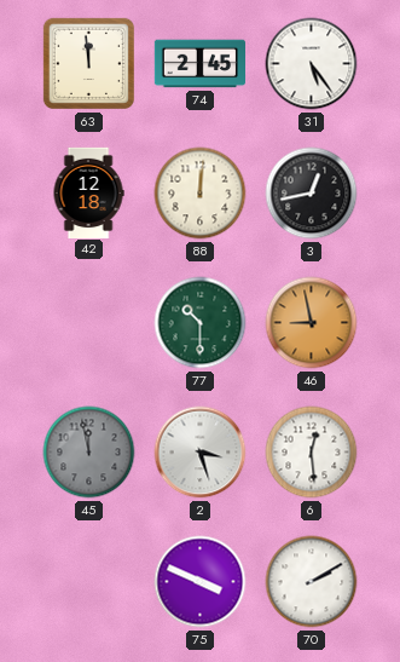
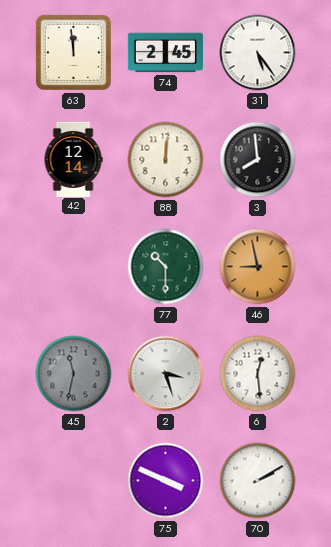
42: 12:18 -> 12:14 (73, 159)
3: 12:43 -> 7:59 (258, 160)
45: 11:58 -> 11:32 (74, 374)
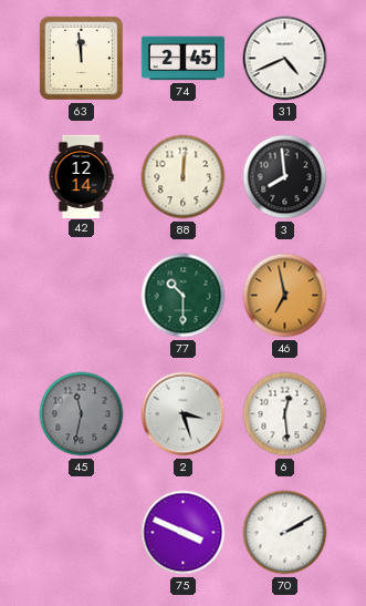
31: 5:24 -> 4:41 (285, 59)
46: 8:58 -> 6:58 (285, 296)
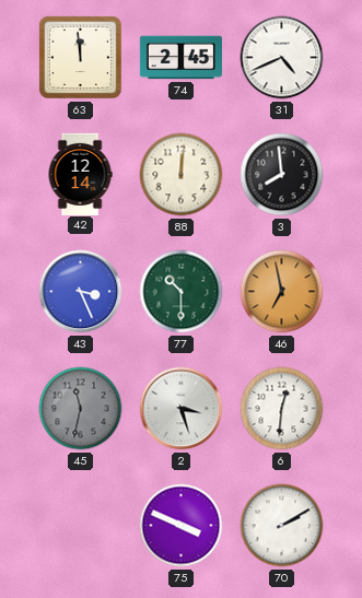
43: none -> 3:26 (81, 292)
6: 12:29 -> 12:31 (282, 409)
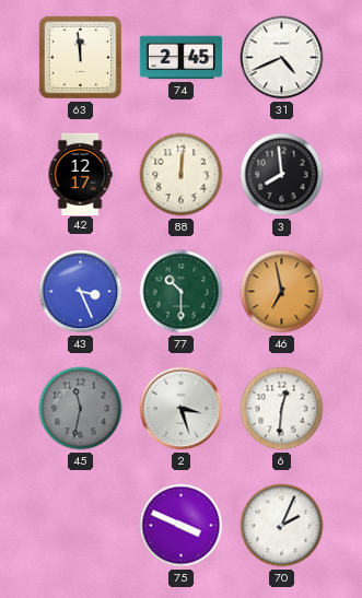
42: 12:14 -> 12:17 (80, 174)
70: 2:10 -> 2:04 (282, 526)
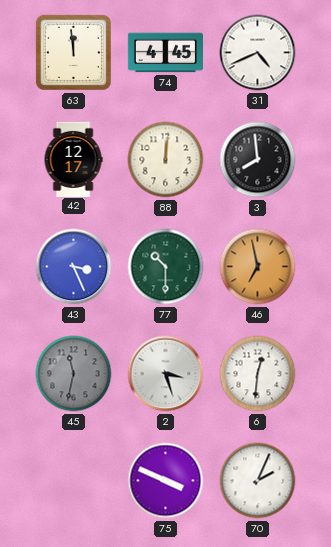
74: 2:45 -> 4:45 (165, 53)
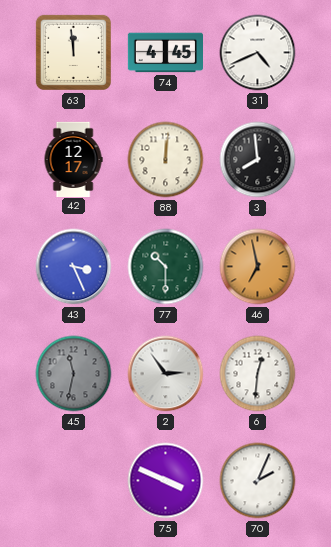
2: 3:27 -> 2:54 (166, 374)
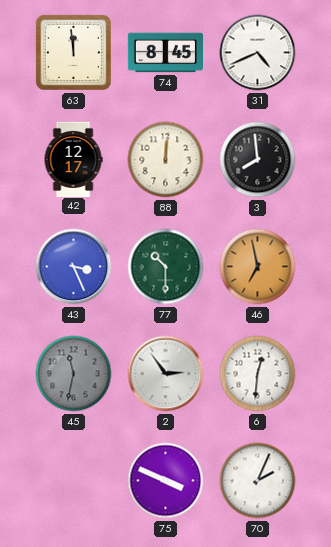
74: 4:45 -> 8:45 (165, 53)
